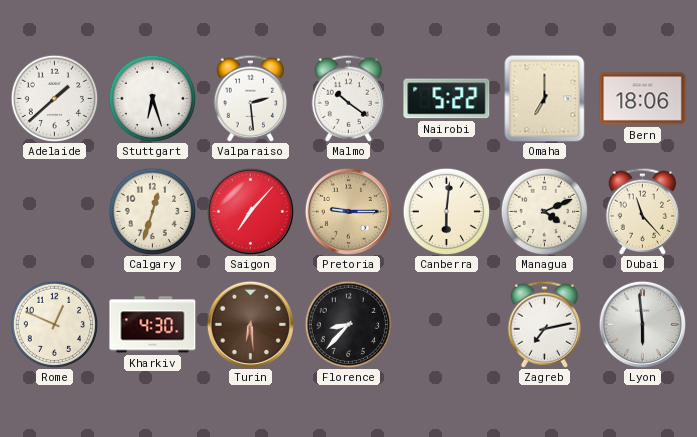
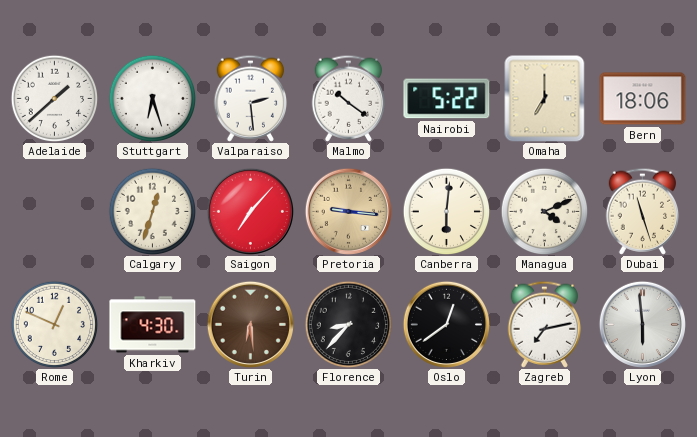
Pretoria: 9:15 -> 9:16 (348, 211)
Dubai: 11:23 -> 11:27 (643, 211)
Oslo: none -> 12:39 (446, 324)
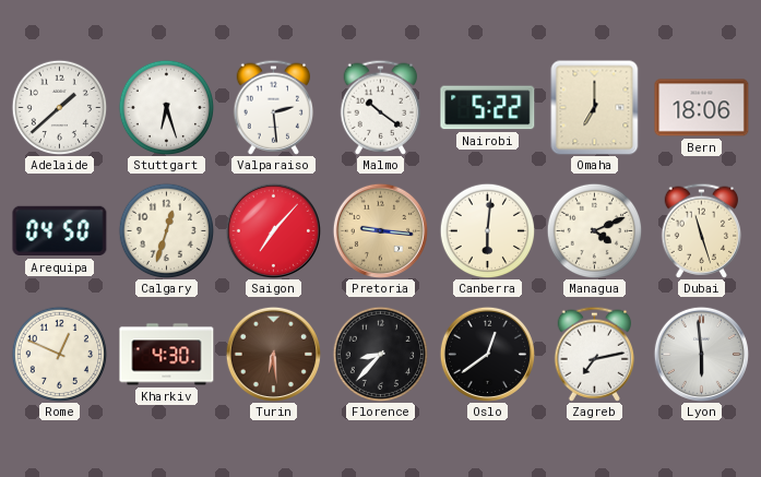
Arequipa: none -> 04:50 (60, 231)
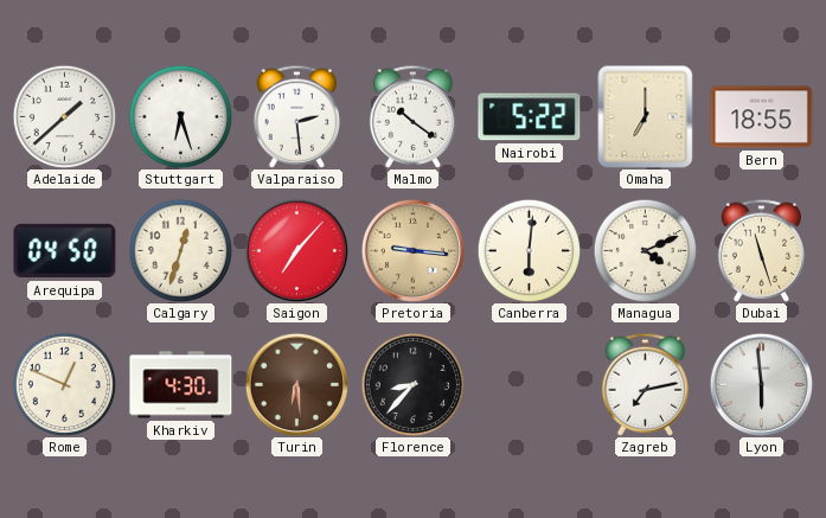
Bern: 18:06 -> 18:55 (762, 117)
Oslo: 12:39 -> none (487, 354)
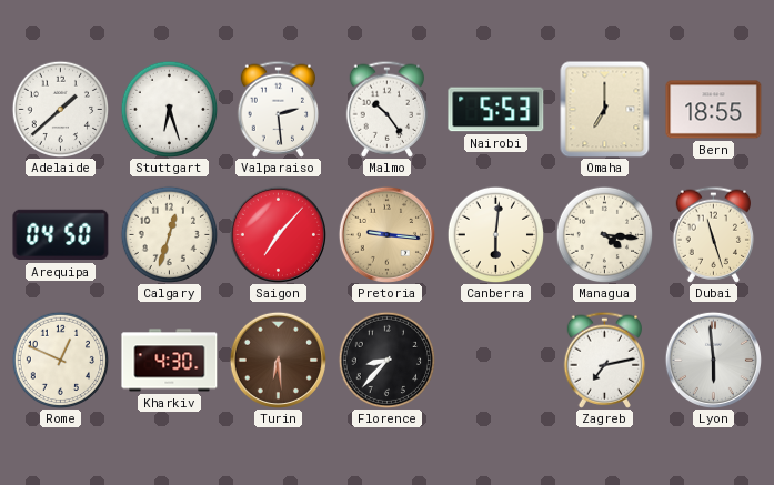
Malmo: 10:21 -> 10:24 (388, 109)
Nairobi: 5:22 -> 5:53 (496, 110)
Managua: 4:11 -> 4:16 (604, 234)
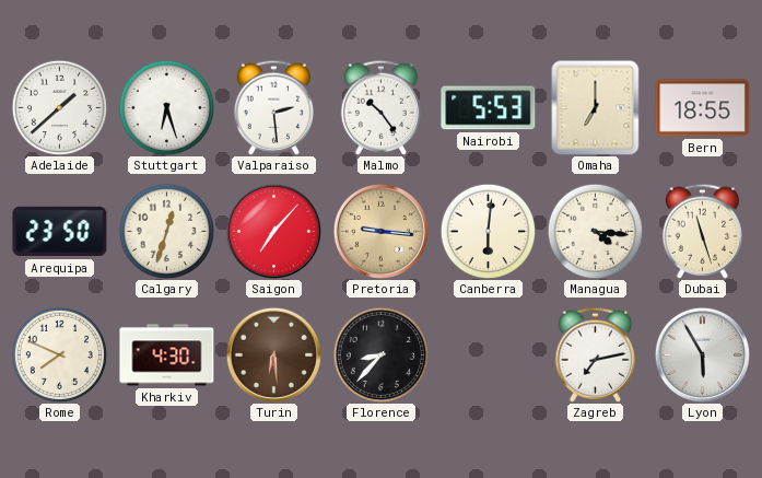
Arequipa: 04:50 -> 23:50 (60, 232)
Rome: 12:49 -> 7:49 (59, 354)
Lyon: 5:59 -> 5:55 (702, 354)
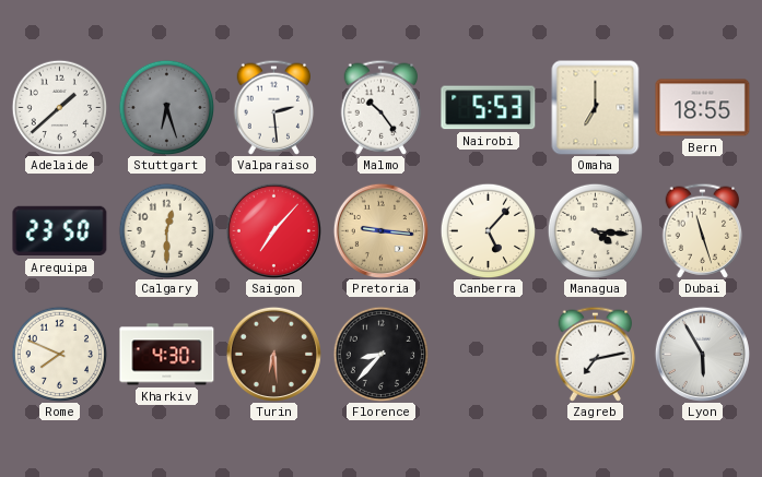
Stuttgart dial: white -> grey (166, 107)
Calgary: 12:33 -> 12:30 (166, 230)
Canberra: 6:01 -> 5:07 (488, 230)
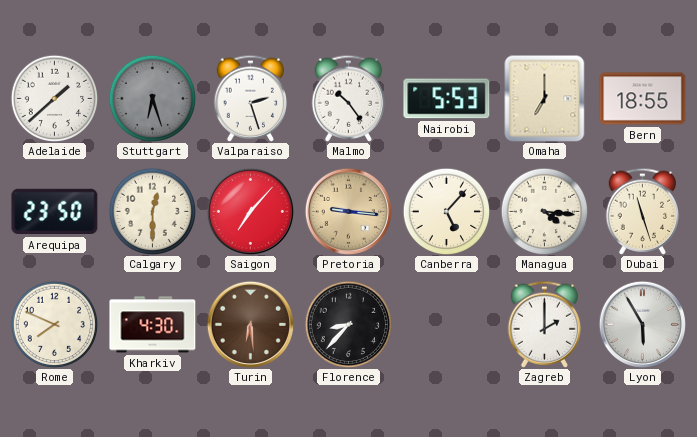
Valparaiso: 2:29 -> 2:27 (251, 98)
Zagreb: 7:13 -> 2:00 (545, 324)
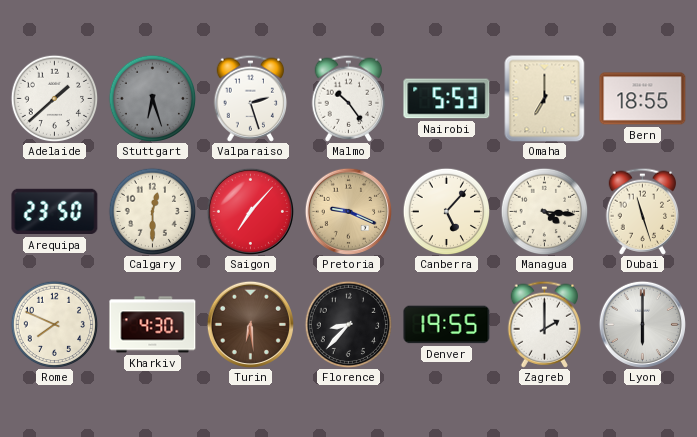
Pretoria: 9:16 -> 9:19 (348, 211)
Denver: none -> 19:55 (447, 325)
Lyon: 5:55 -> 6:00 (642, 324)
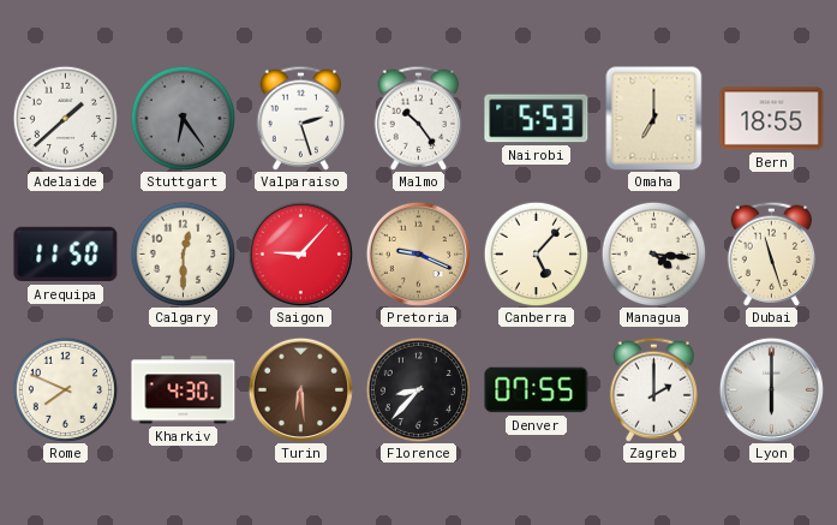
Stuttgart: 6:27 -> 6:24 (183, 118)
Arequipa: 23:50 -> 11:50 (66, 255)
Saigon: 7:07 -> 9:07 (300, 253)
Denver: 19:55 -> 07:55 (537, 390)
